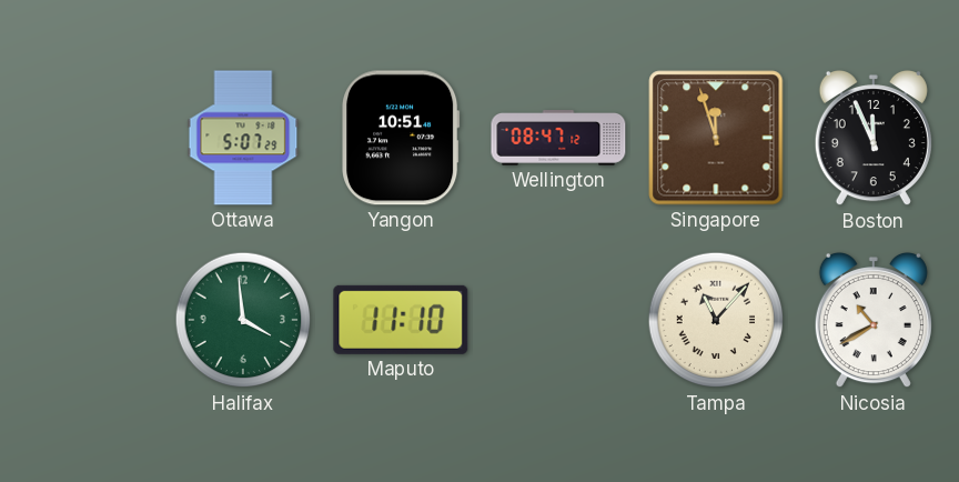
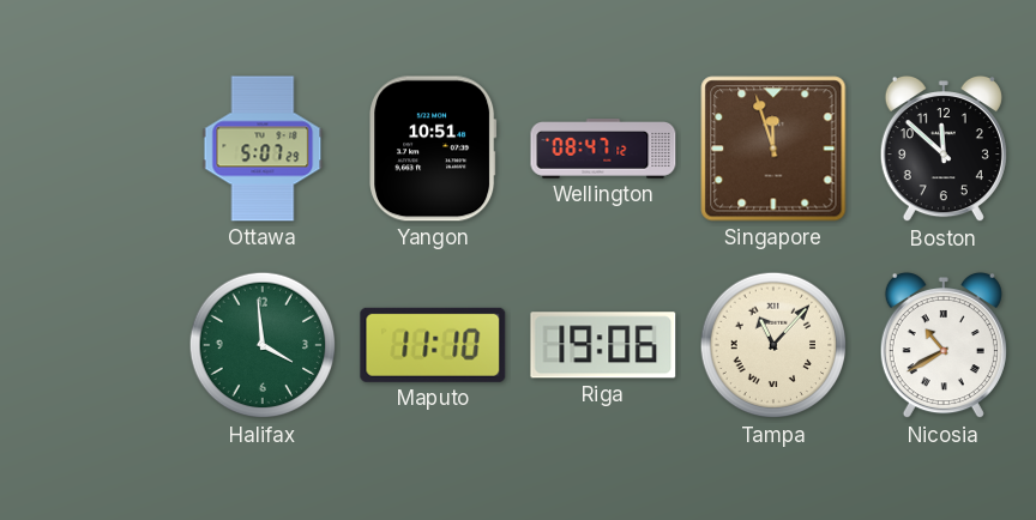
Boston: 11:56 -> 11:52 (944, 149)
Riga: none -> 19:06 (603, 345)
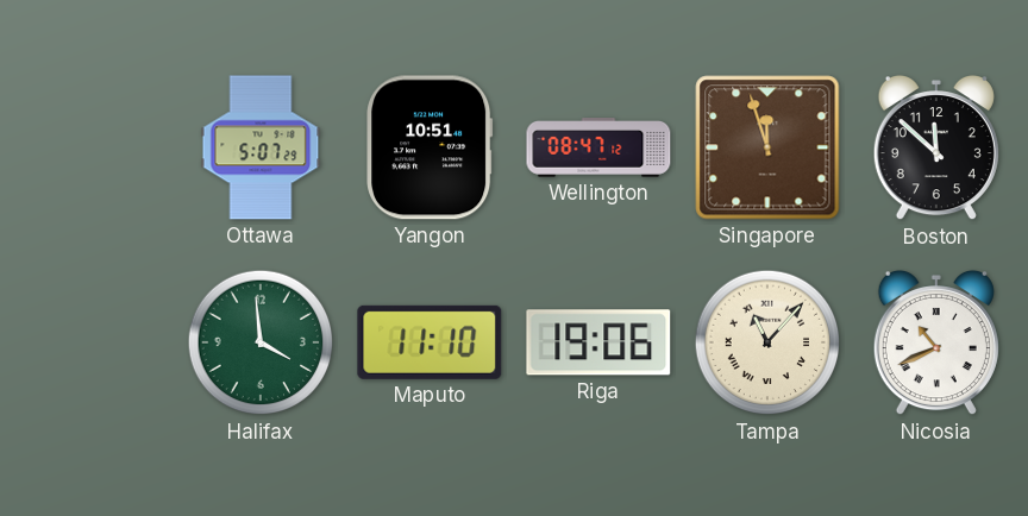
Nicosia: 10:40 -> 10:41 (936, 342)
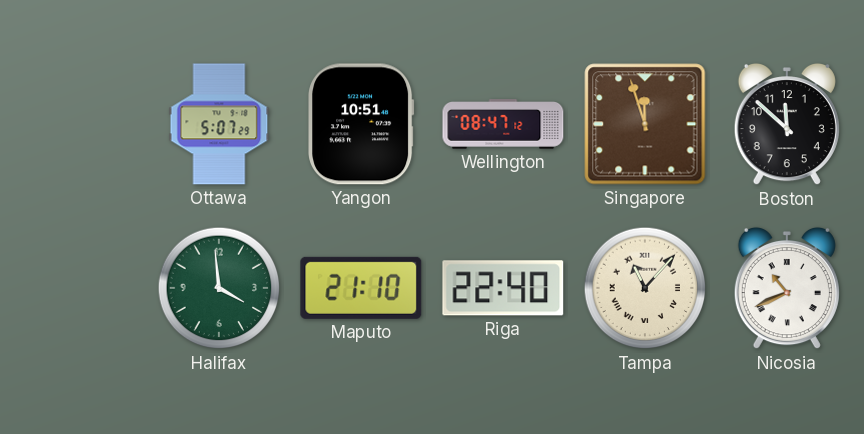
Maputo: 11:10 -> 21:10 (361, 288)
Riga: 19:06 -> 22:40 (503, 288)
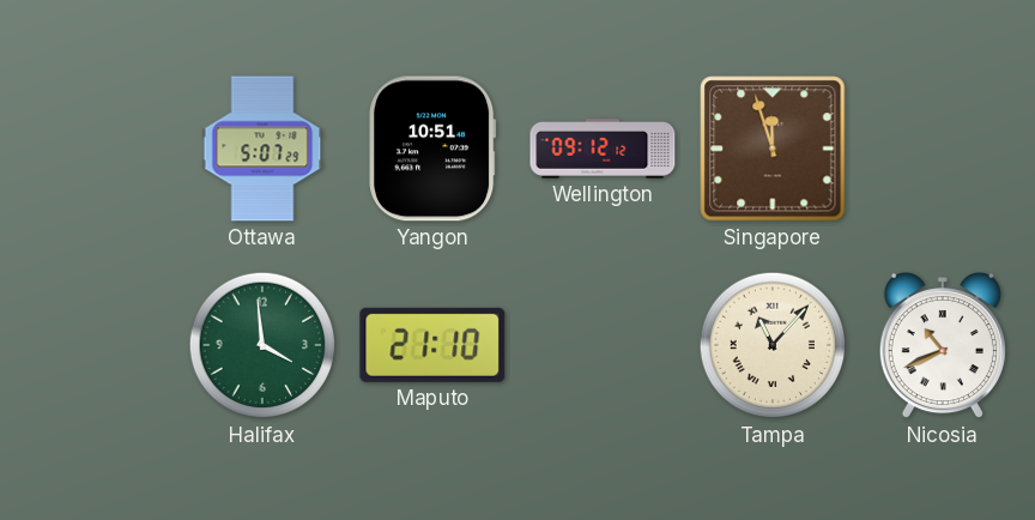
Wellington: 08:47 -> 09:12 (603, 149)
Boston: 11:52 -> none (787, 124)
Riga: 22:40 -> none (503, 288)
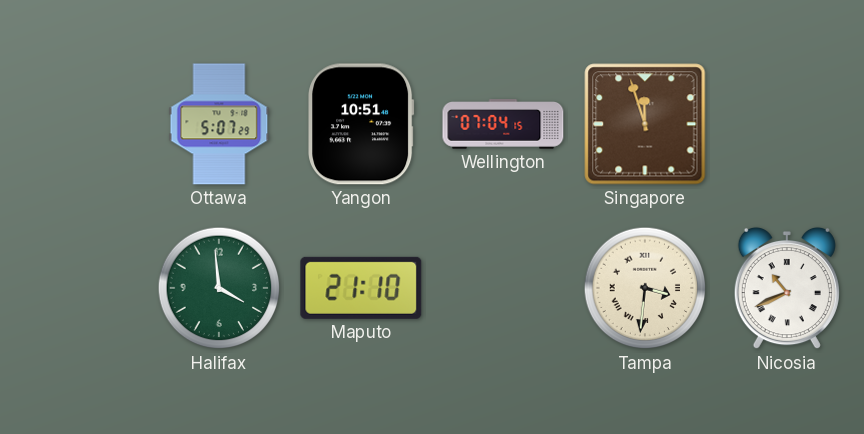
Wellington: 09:12 -> 07:04 (503, 124)
Tampa: 11:07 -> 3:31 (645, 288)
